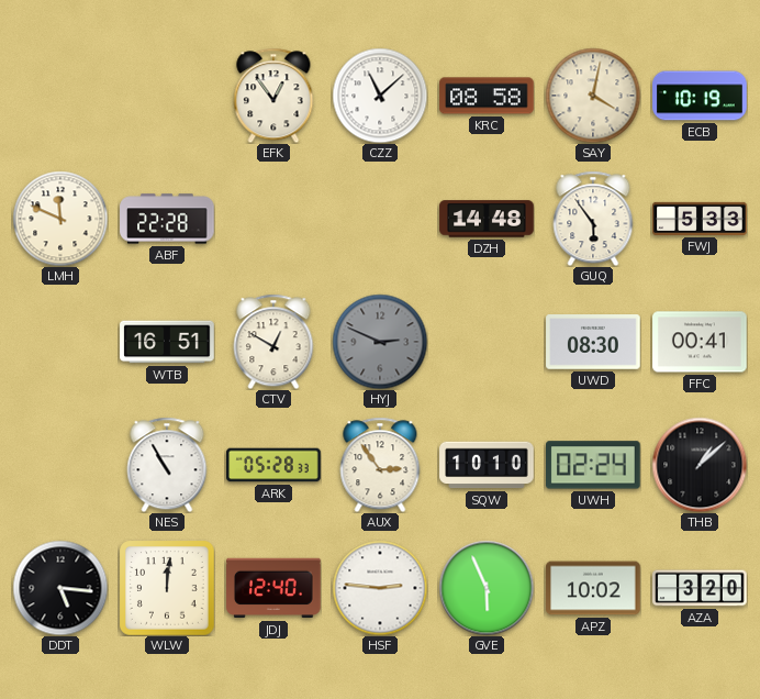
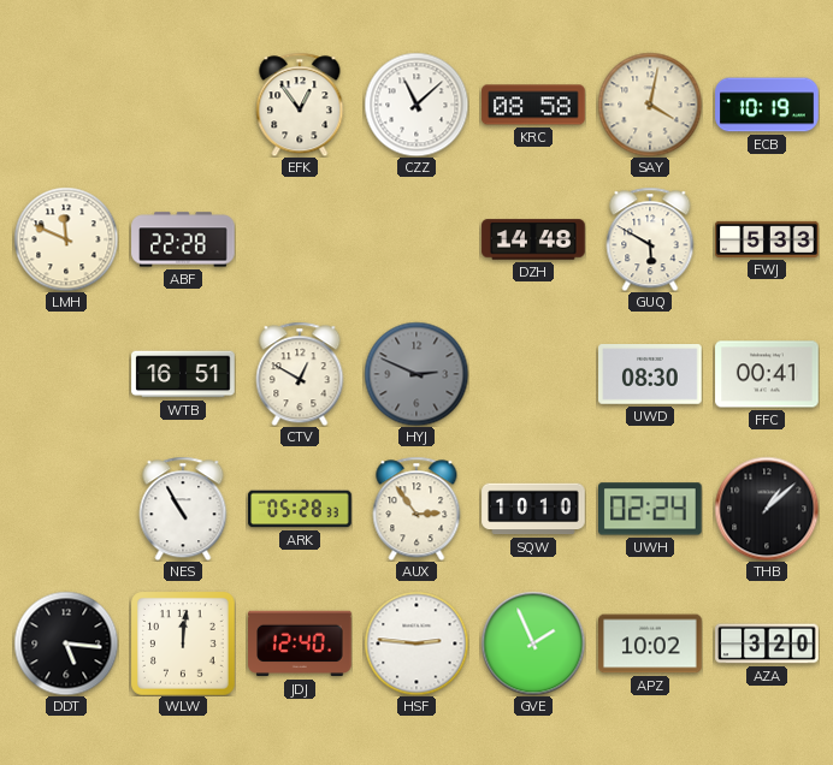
GUQ: 5:54 -> 5:50 (650, 239)
GVE: 5:56 -> 1:56 (533, 644)
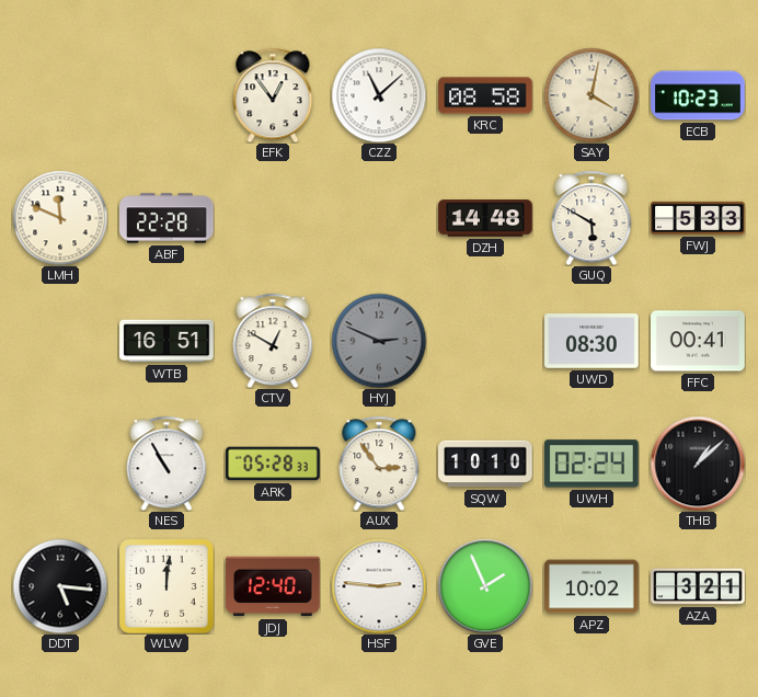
ECB: 10:19 -> 10:23 (698, 95)
AZA: 3:20 -> 3:21 (698, 586)
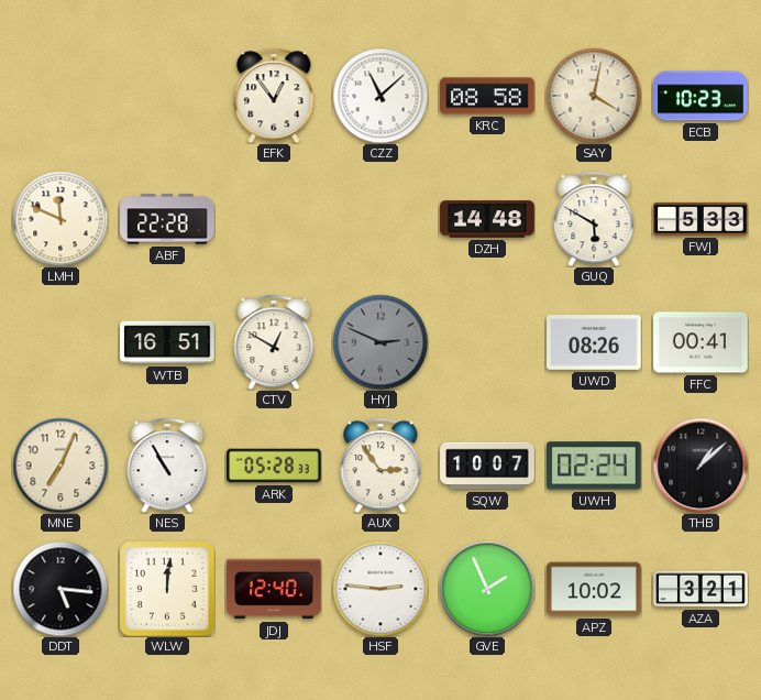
UWD: 08:30 -> 08:26 (594, 343)
MNE: none -> 7:04 (60, 466)
SQW: 10:10 -> 10:07 (487, 466)
